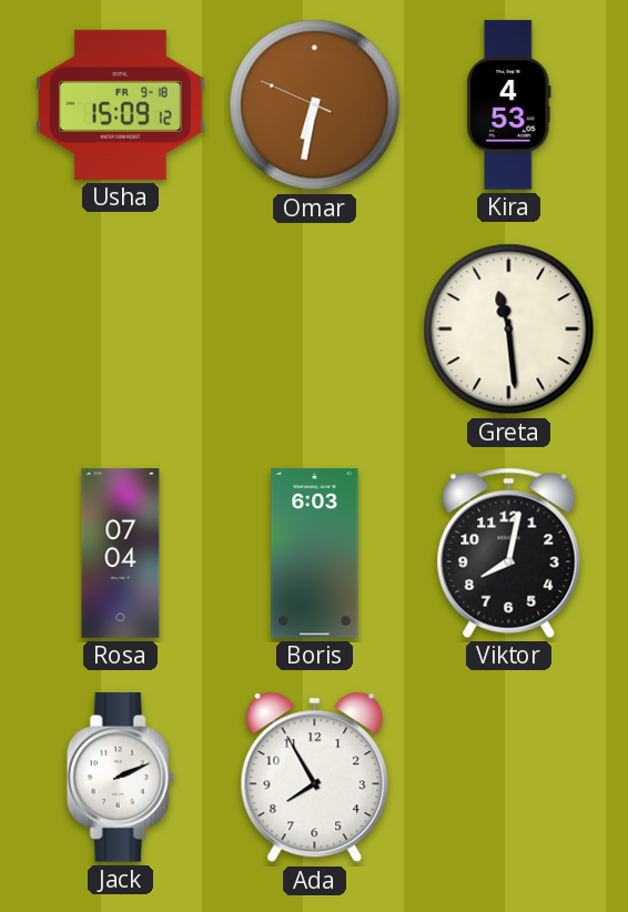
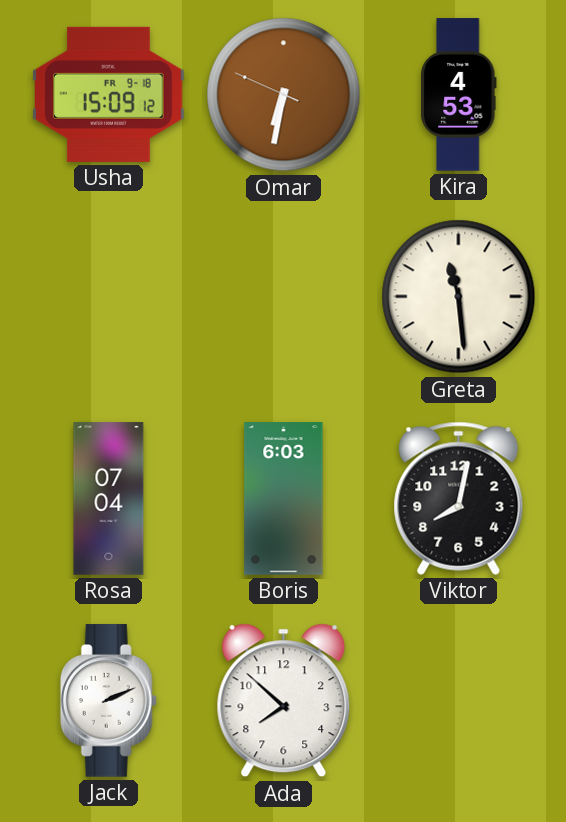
Ada: 7:55 -> 7:52 (284, 701)
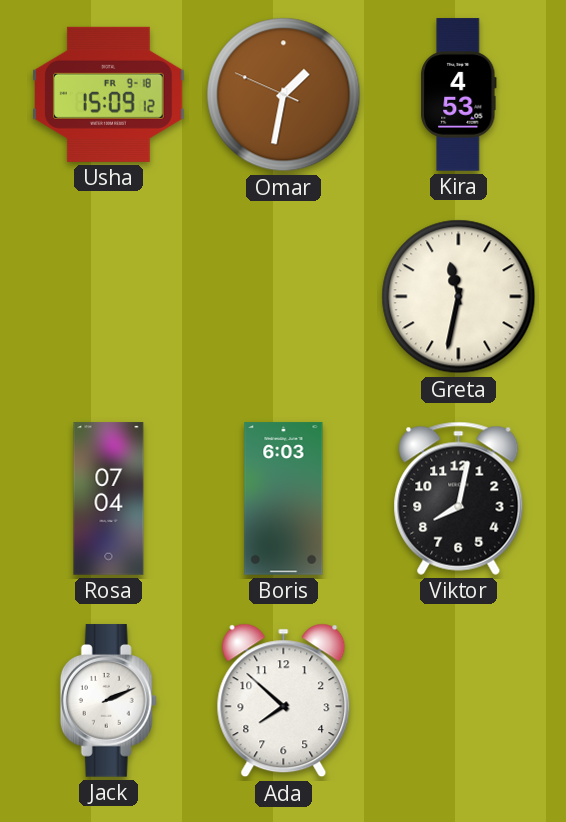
Omar: 6:31 -> 1:31 (284, 95)
Greta: 11:29 -> 11:32 (459, 297)
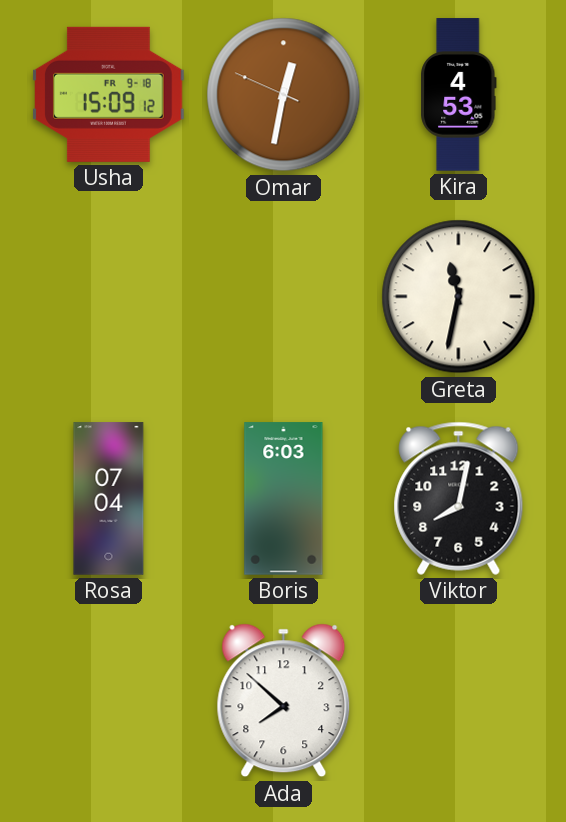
Omar: 1:31 -> 12:31 (284, 95)
Jack: 2:11 -> none (108, 701)
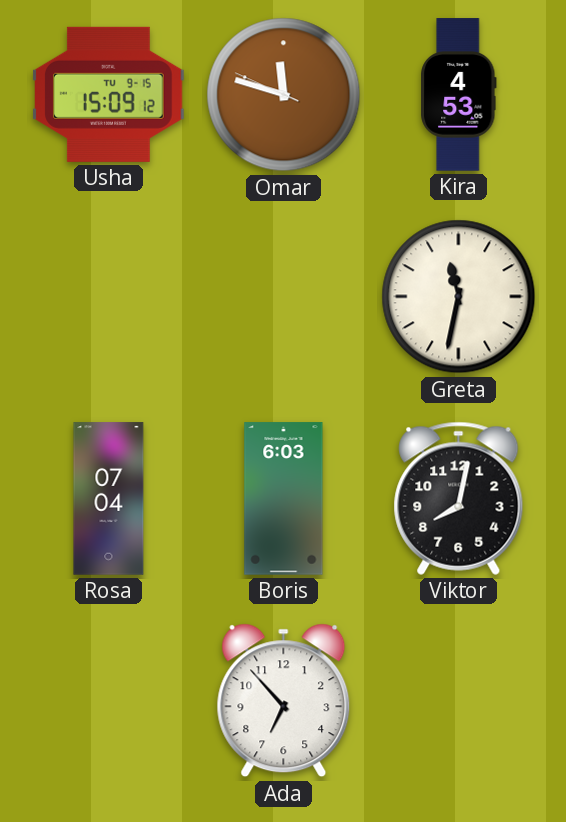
Usha date: FR 9-18 -> TU 9-15 (109, 94)
Omar: 12:31 -> 11:47 (284, 95)
Ada: 7:52 -> 6:53 (284, 701)
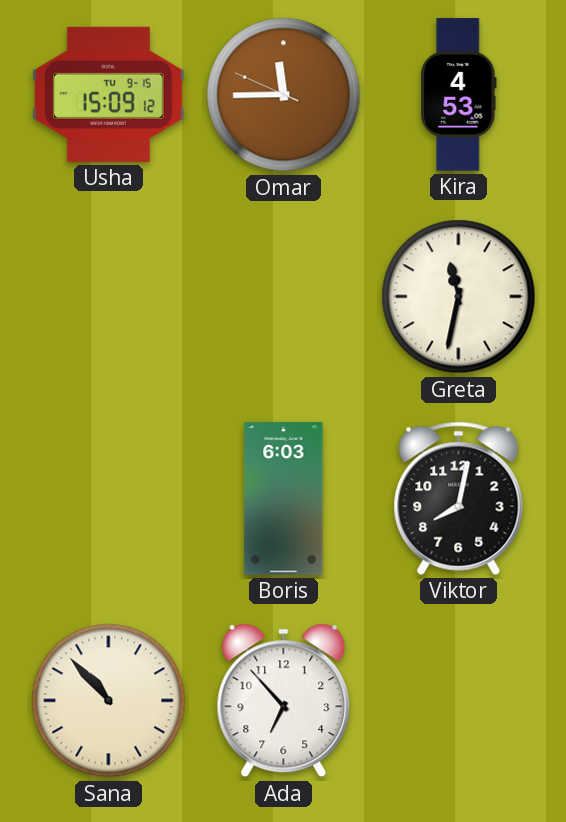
Omar: 11:47 -> 11:44 (284, 95)
Rosa: 07:04 -> none (109, 499)
Sana: none -> 10:53 (109, 701)
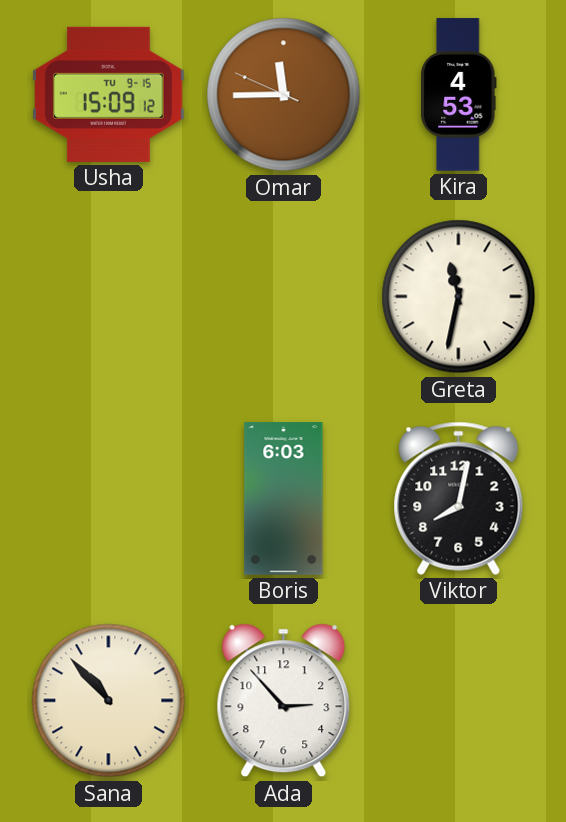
Ada: 6:53 -> 2:53 (284, 701)
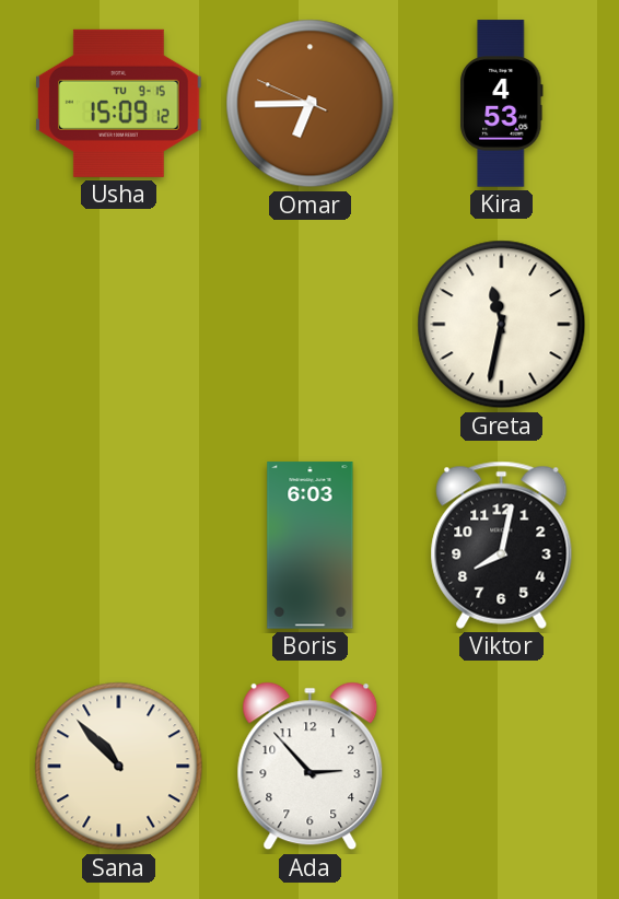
Omar: 11:44 -> 6:44 (311, 104)
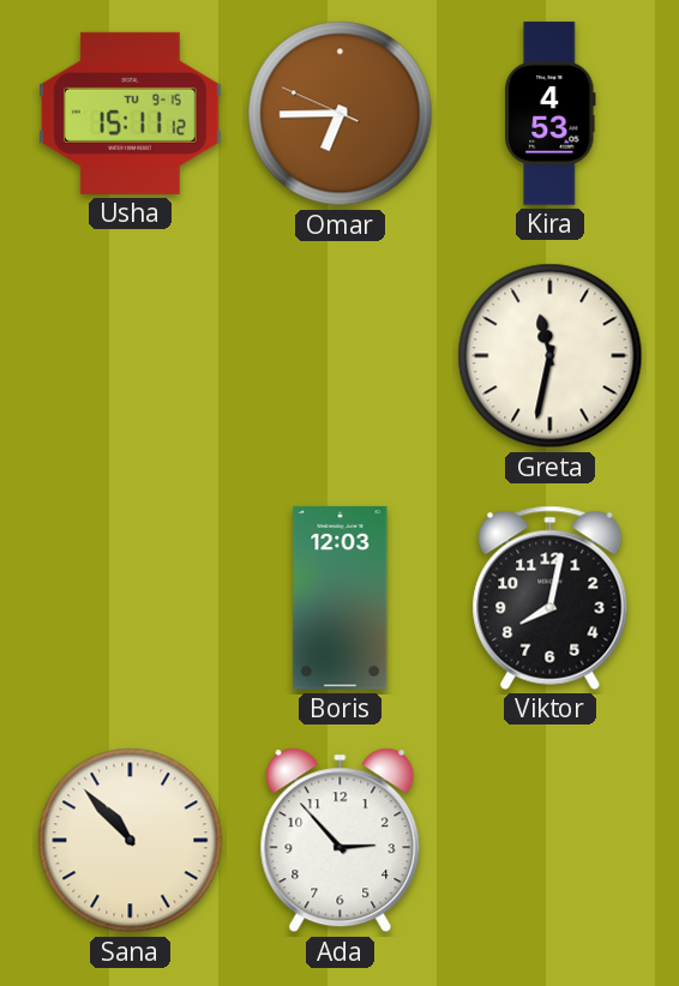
Usha: 15:09 -> 15:11 (131, 113)
Boris: 6:03 -> 12:03 (341, 599)
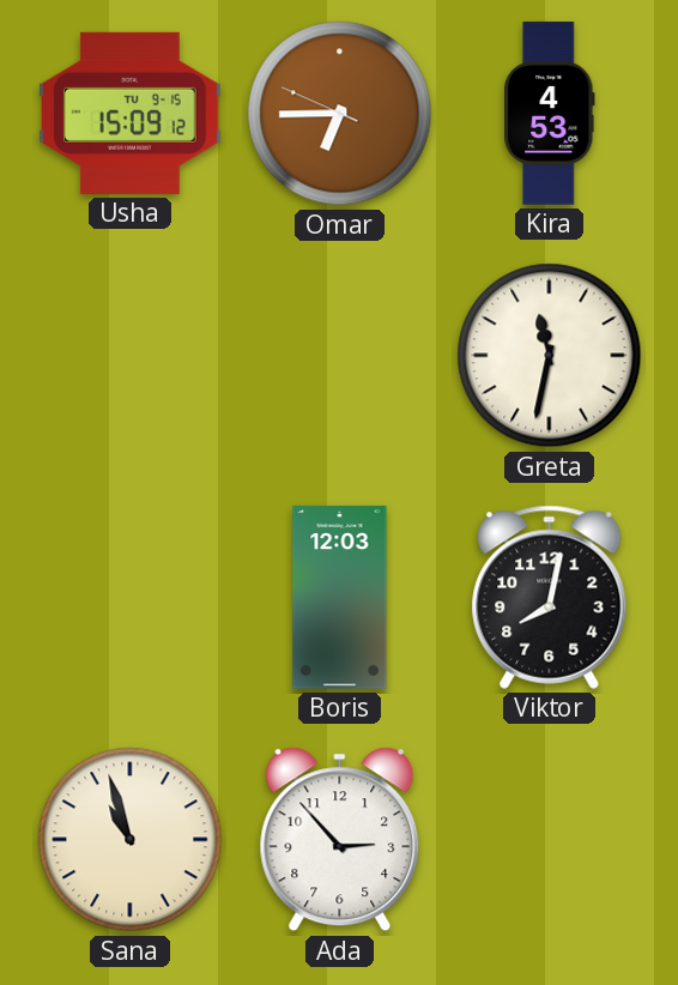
Usha: 15:11 -> 15:09 (131, 113)
Sana: 10:53 -> 10:57 (131, 840)
